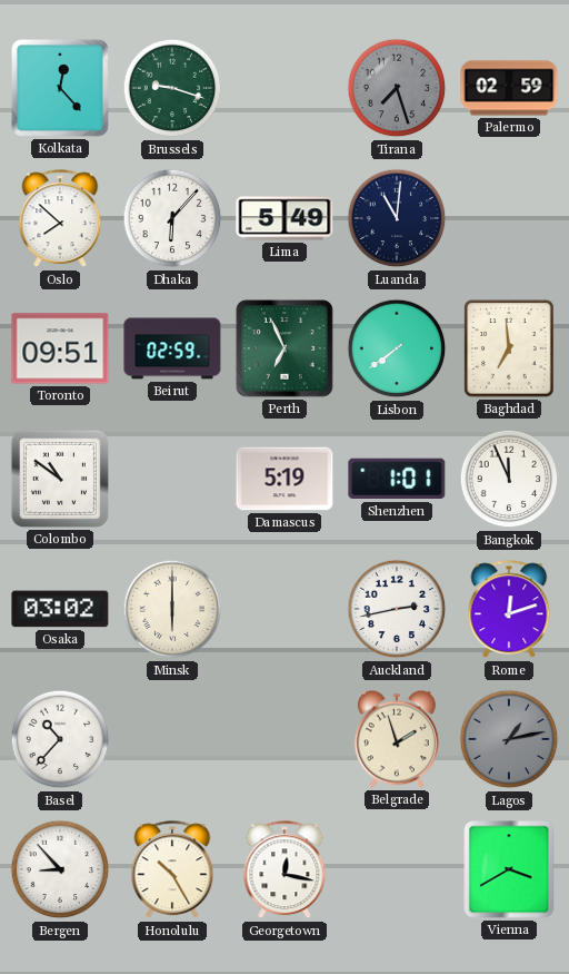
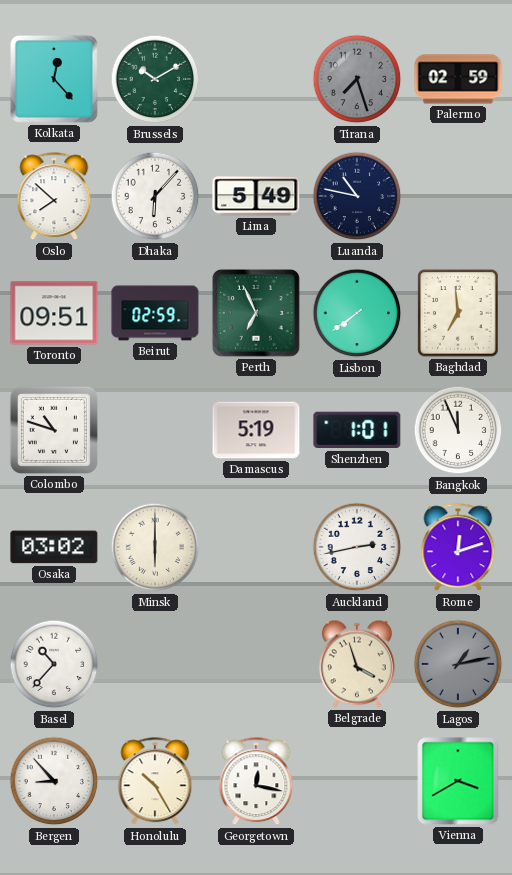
Brussels: 9:18 -> 10:10 (155, 79)
Luanda: 11:01 -> 10:47 (357, 196)
Colombo: 10:51 -> 10:48 (54, 430)
Belgrade: 1:57 -> 3:57 (357, 664)
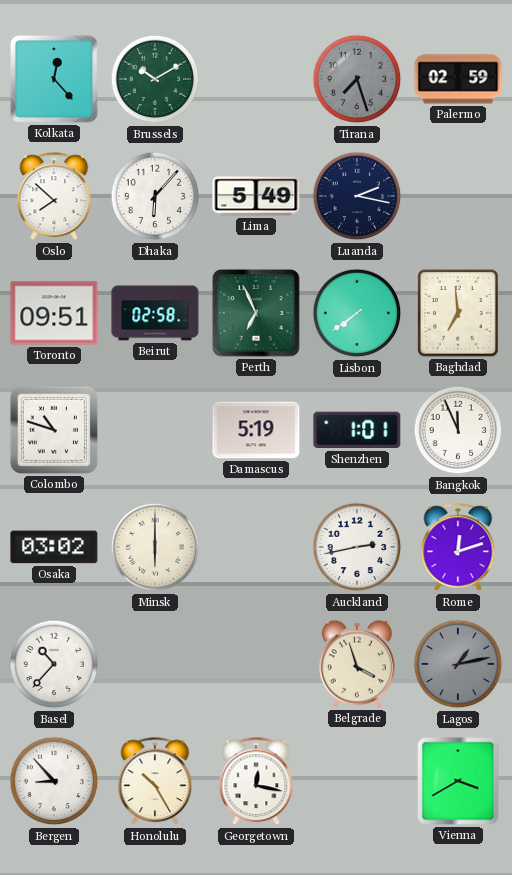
Luanda: 10:47 -> 2:17 (357, 196)
Beirut: 02:59 -> 02:58 (155, 313)
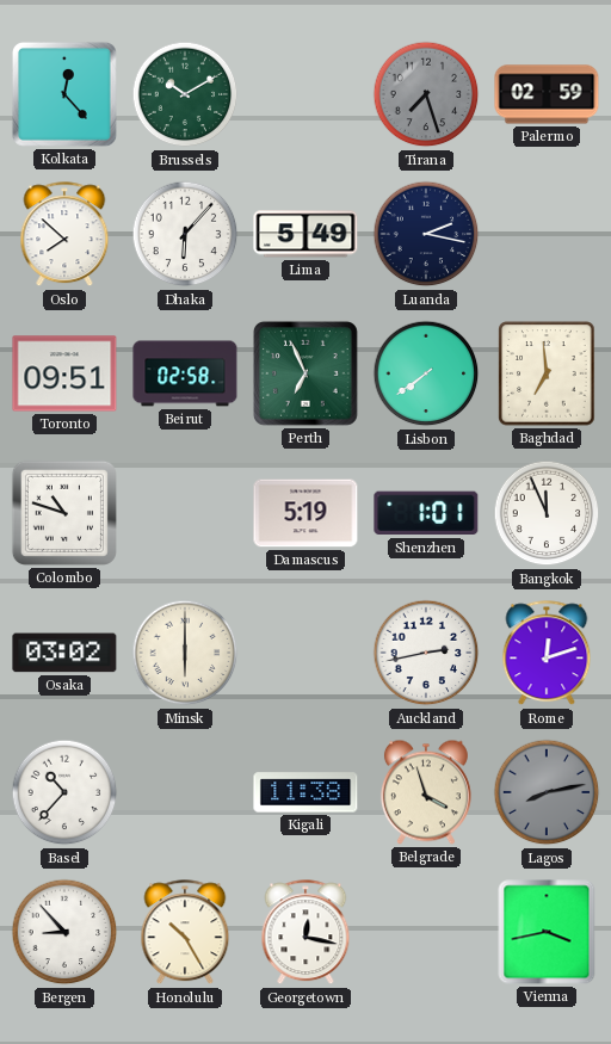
Kigali: none -> 11:38 (305, 792)
Lagos: 1:13 -> 8:13 (547, 792)
Vienna: 3:40 -> 3:43 (547, 932)
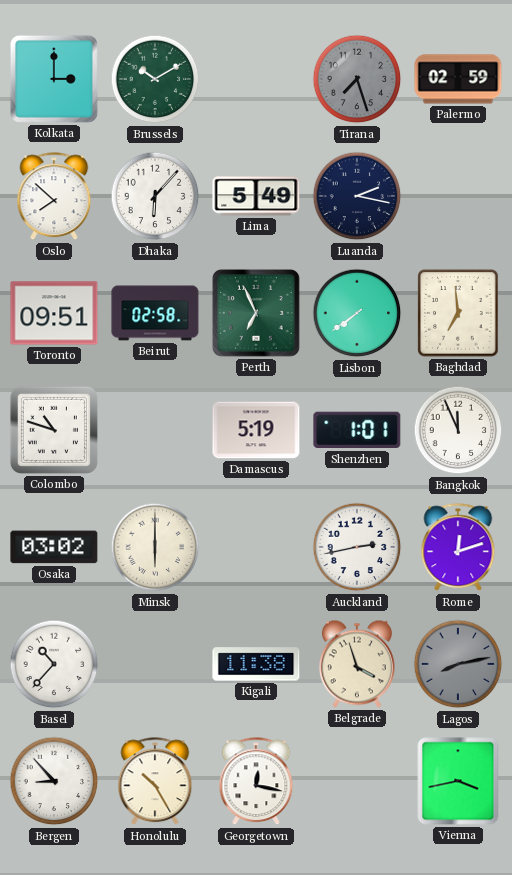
Kolkata: 12:23 -> 3:00 (54, 79)
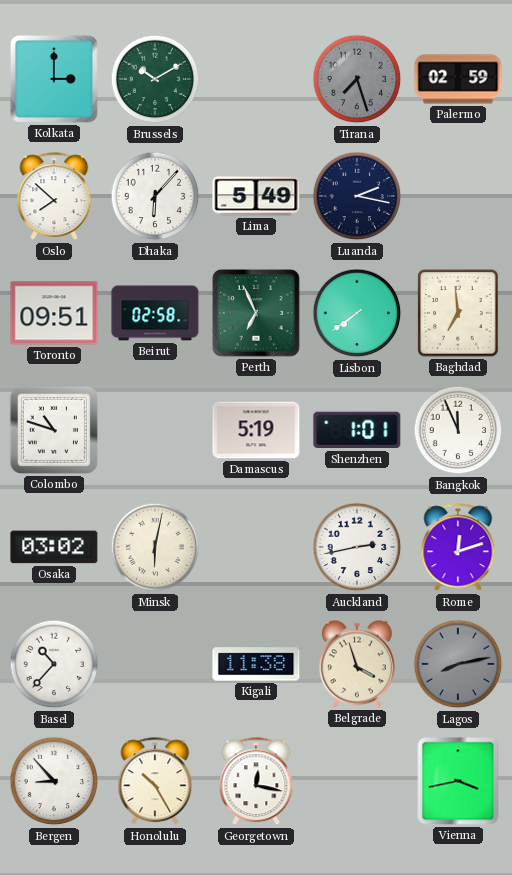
Minsk: 6:00 -> 6:02 (155, 547)
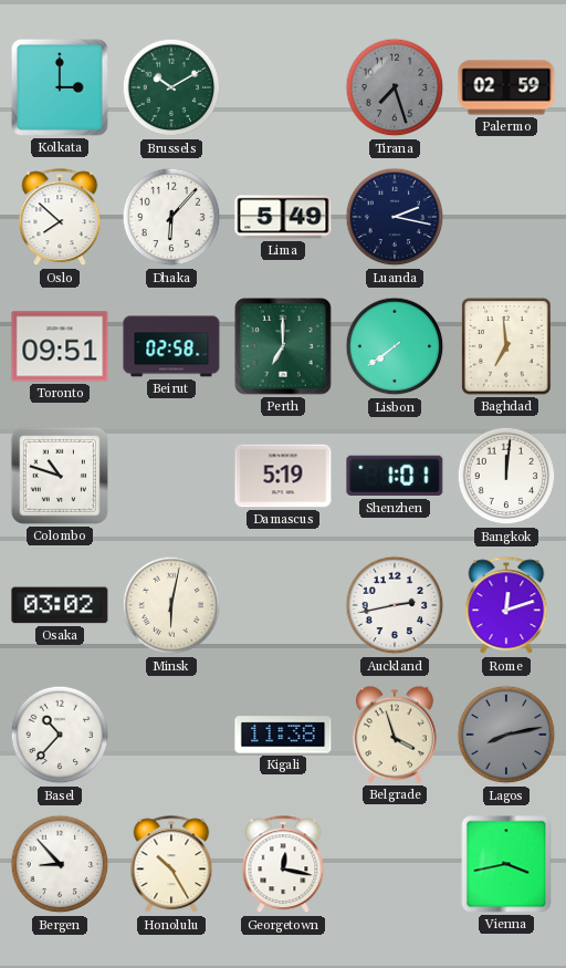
Perth: 6:56 -> 7:00 (283, 346)
Bangkok: 11:56 -> 12:01 (506, 476)
